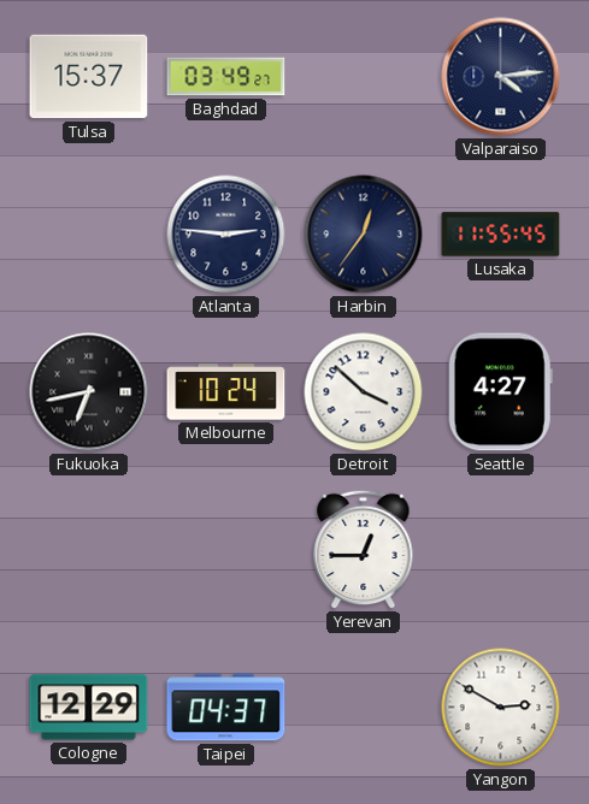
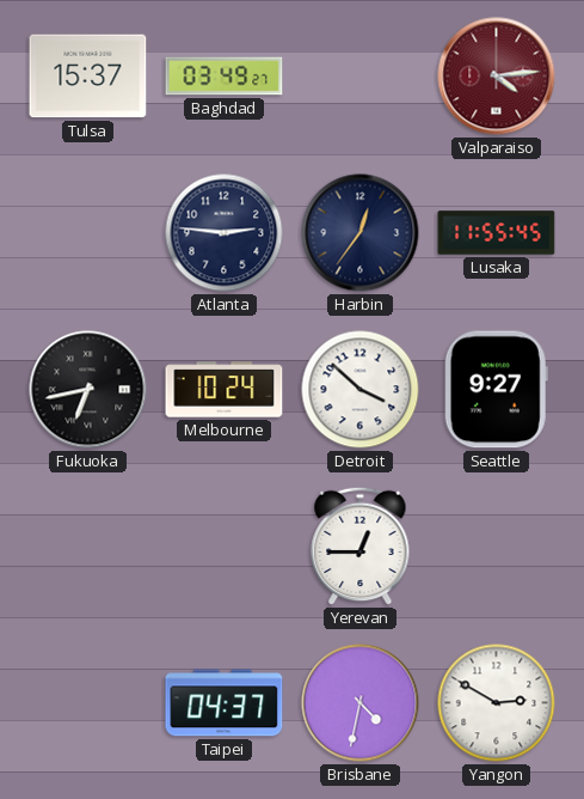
Valparaiso dial: navy -> burgundy (497, 77)
Seattle: 4:27 -> 9:27 (496, 390)
Cologne: 12:29 -> none (89, 708)
Brisbane: none -> 4:32 (361, 703)
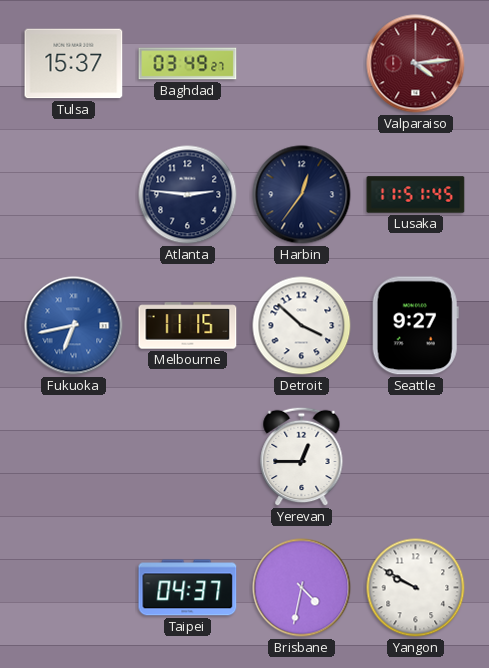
Lusaka: 11:55 -> 11:51 (416, 195)
Fukuoka dial: black -> blue (74, 326)
Melbourne: 10:24 -> 11:15 (188, 326)
Yangon: 2:50 -> 9:50 (416, 588)
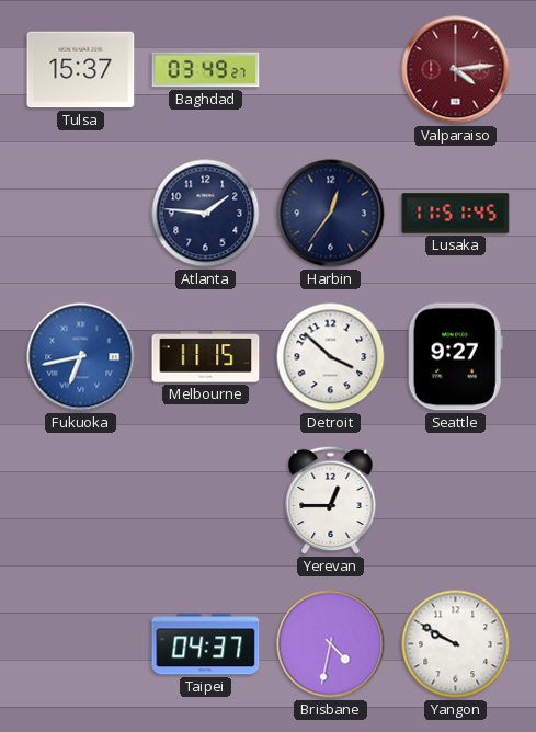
Atlanta: 2:46 -> 1:46 (206, 214)
